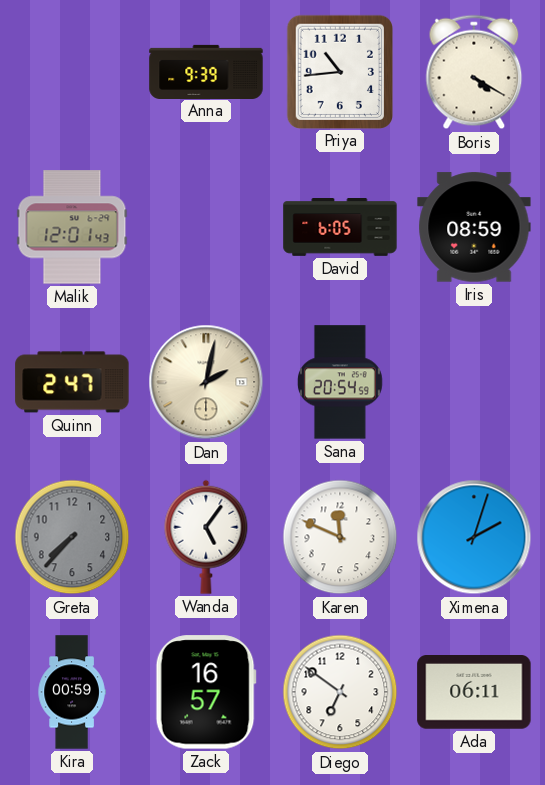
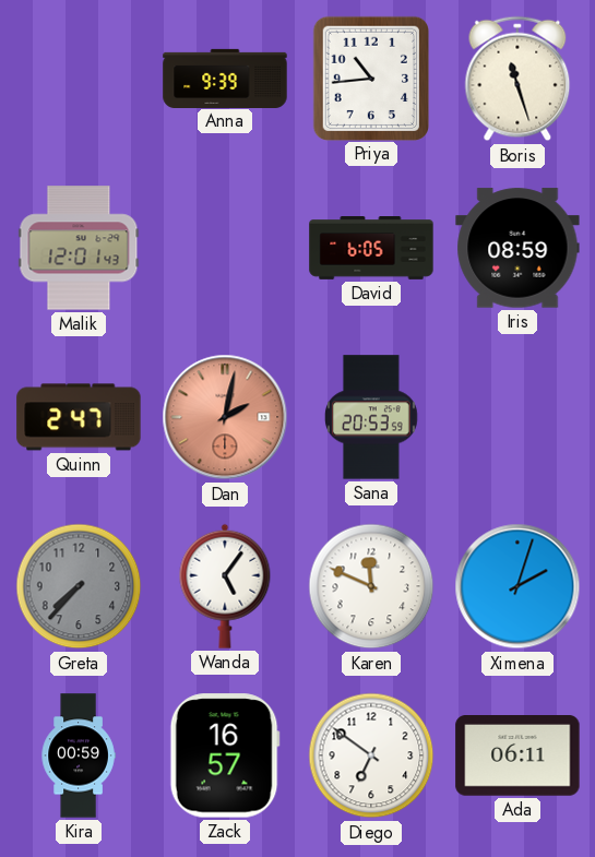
Boris: 4:20 -> 11:27 (517, 79)
Dan dial: cream -> salmon (225, 417)
Sana: 20:54 -> 20:53 (371, 417)
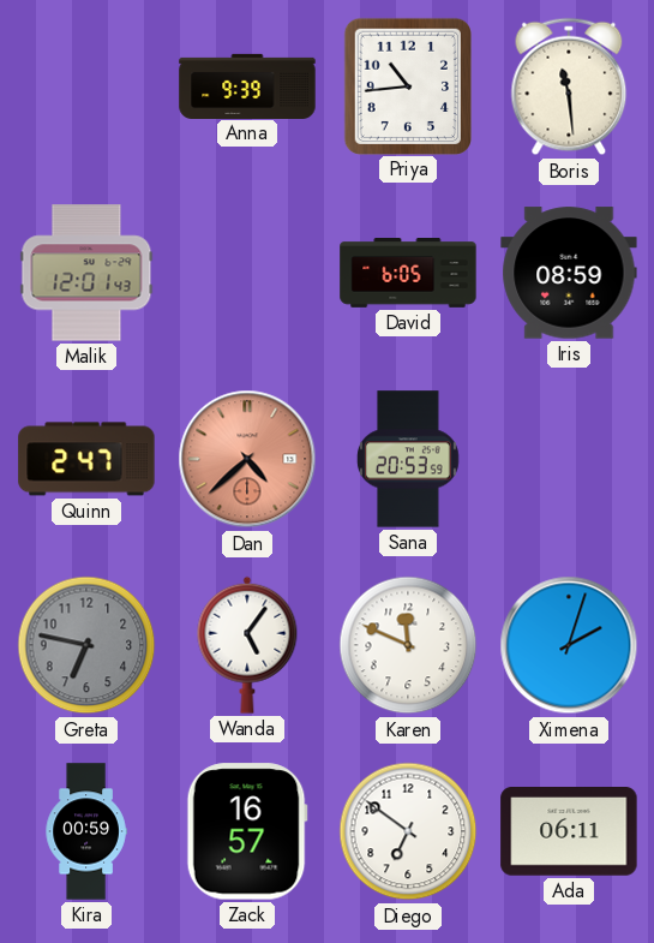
Boris: 11:27 -> 11:29 (569, 86)
Dan: 2:02 -> 4:38 (247, 459)
Greta: 7:37 -> 6:47 (86, 645)
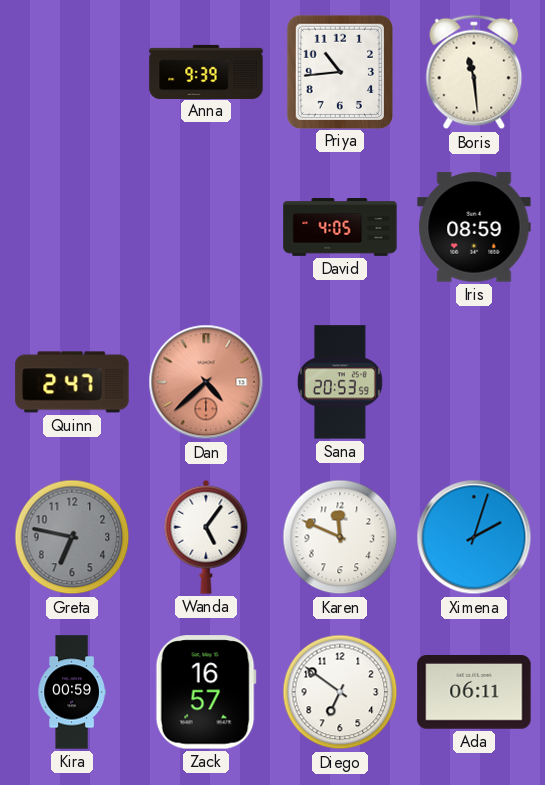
Malik: 12:01 -> none (86, 273)
David: 6:05 -> 4:05 (340, 228)
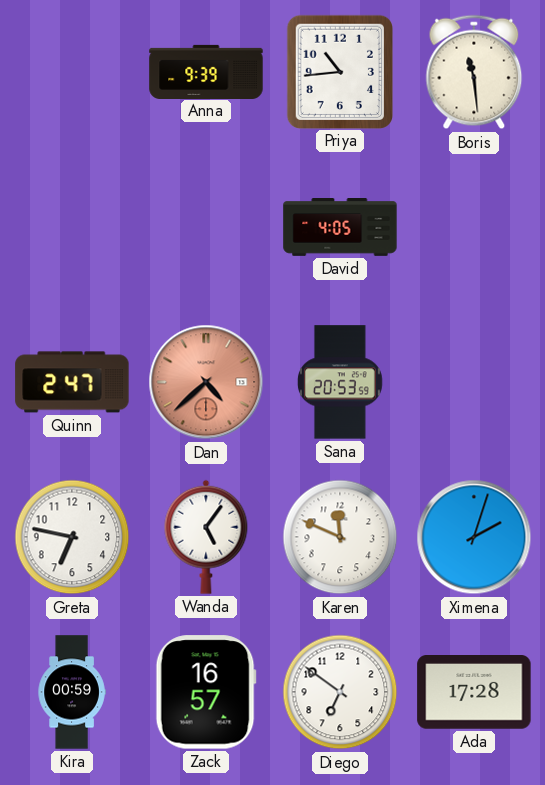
Iris: 08:59 -> none (474, 227)
Greta dial: grey -> white (72, 537)
Ada: 06:11 -> 17:28 (474, 693)
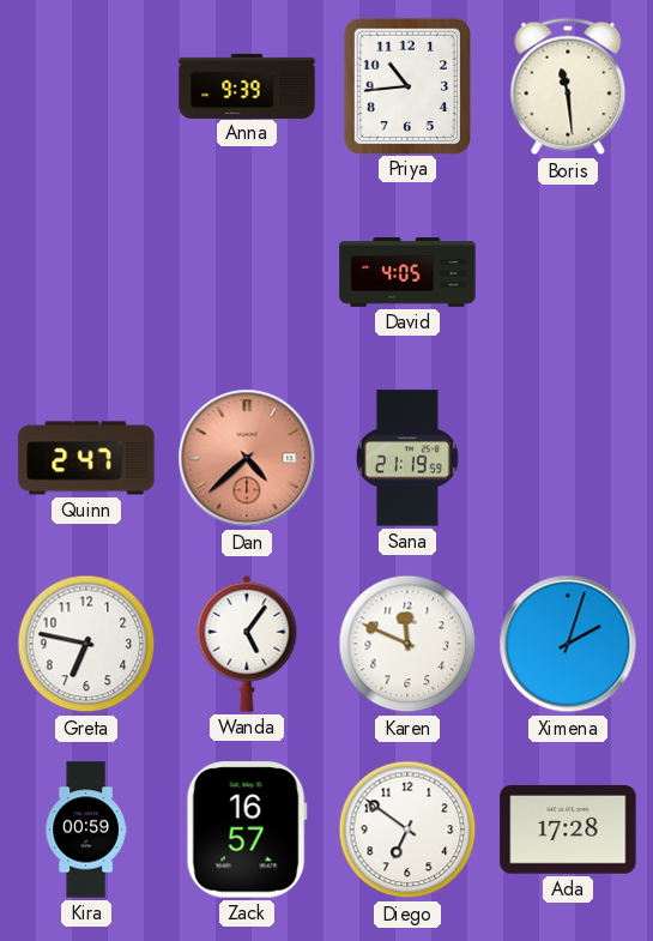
Sana: 20:53 -> 21:19 (407, 458)
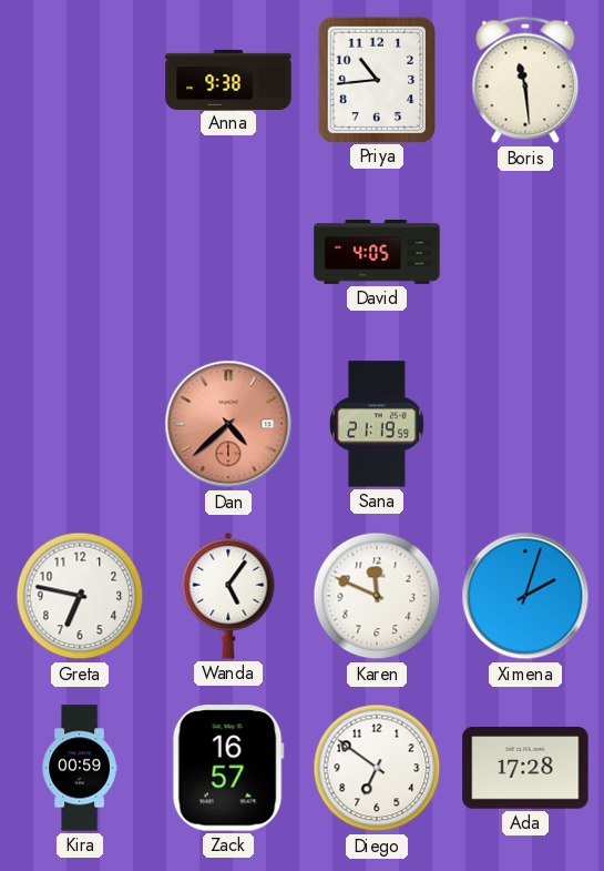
Anna: 9:39 -> 9:38 (228, 79)
Quinn: 2:47 -> none (86, 458)
